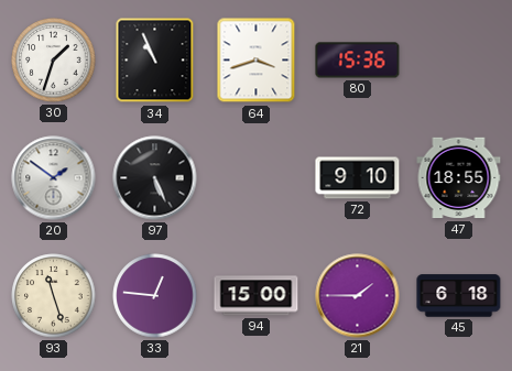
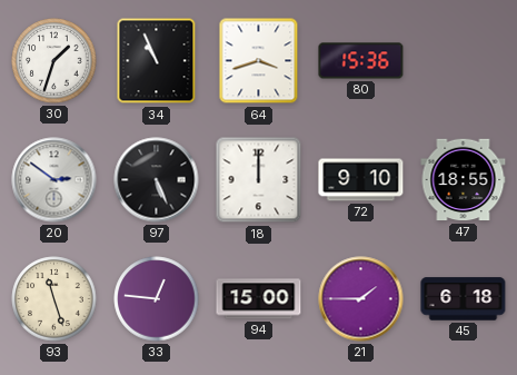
20: 1:51 -> 2:51 (54, 180)
18: none -> 12:00 (259, 180)
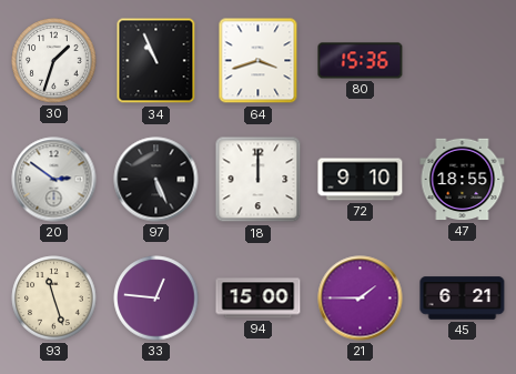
45: 6:18 -> 6:21 (463, 299)
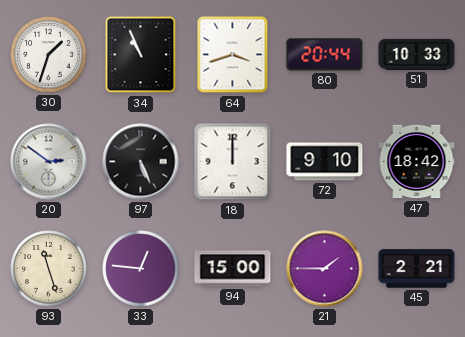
80: 15:36 -> 20:44 (325, 55)
51: none -> 10:33 (417, 54)
47: 18:55 -> 18:42 (417, 162)
45: 6:21 -> 2:21 (417, 269)
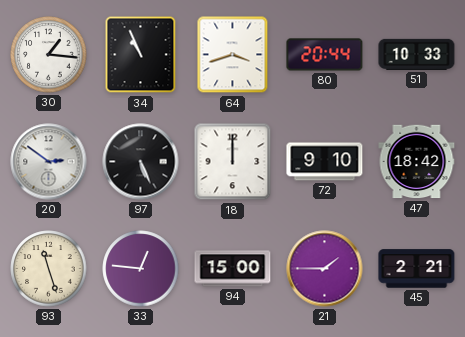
30: 1:33 -> 1:16 (49, 55)
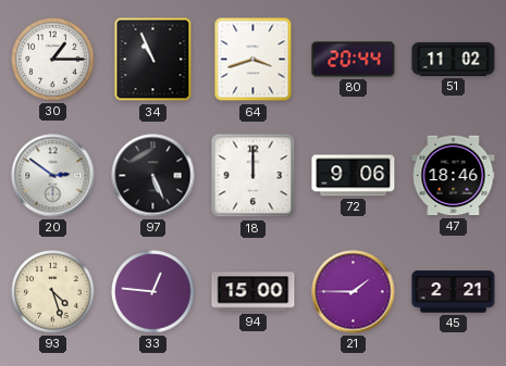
30: 1:16 -> 1:15 (53, 60)
51: 10:33 -> 11:02 (454, 59)
72: 9:10 -> 9:06 (354, 176)
47: 18:42 -> 18:46 (454, 176)
93: 11:27 -> 4:27 (53, 292)
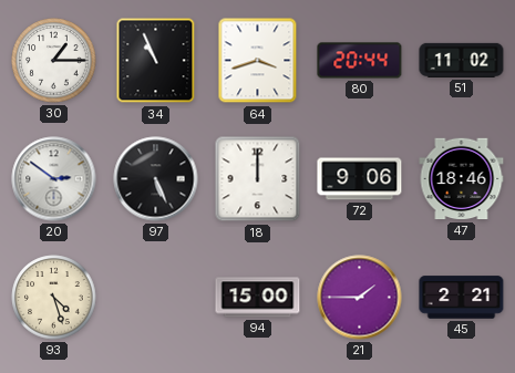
33: 12:46 -> none (153, 292)
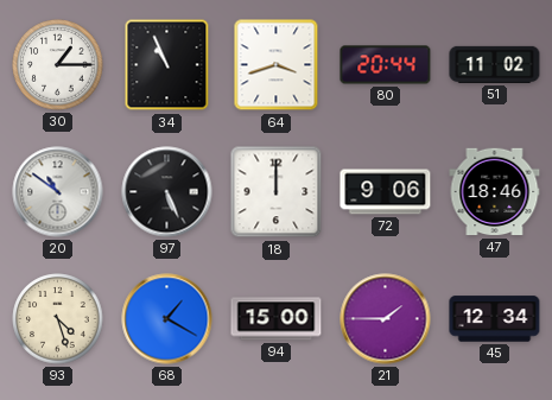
20: 2:51 -> 10:51 (58, 192)
68: none -> 1:20 (167, 319)
45: 2:21 -> 12:34 (495, 319)
